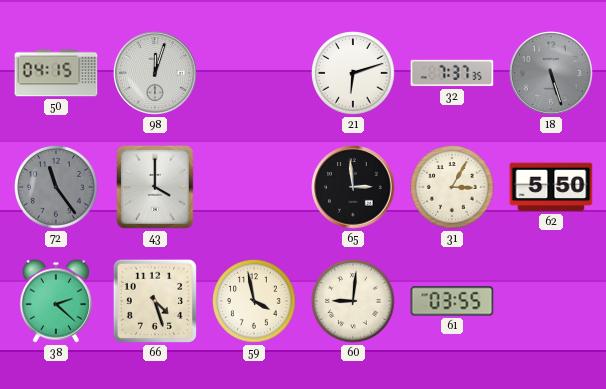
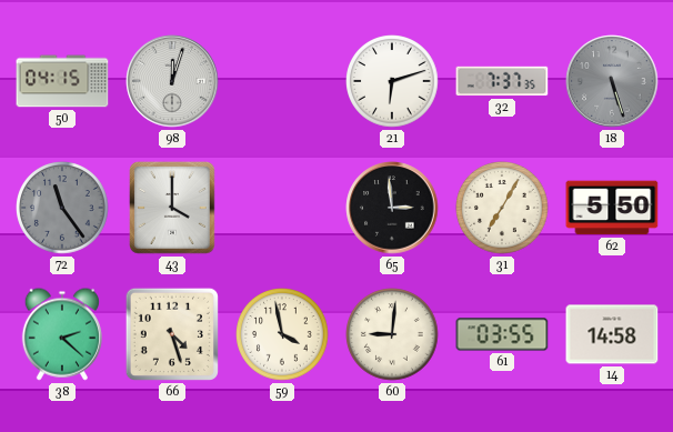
31: 3:05 -> 7:05 (502, 208)
14: none -> 14:58 (612, 334)
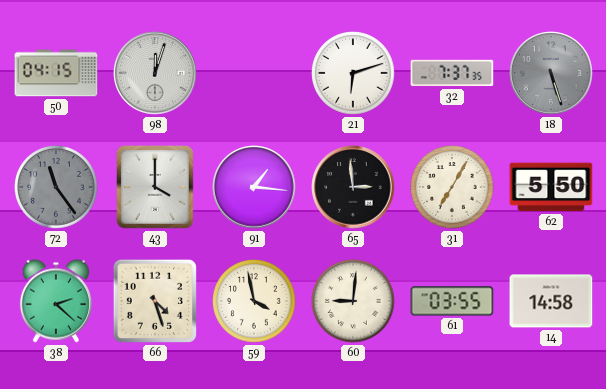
91: none -> 1:16 (254, 187)
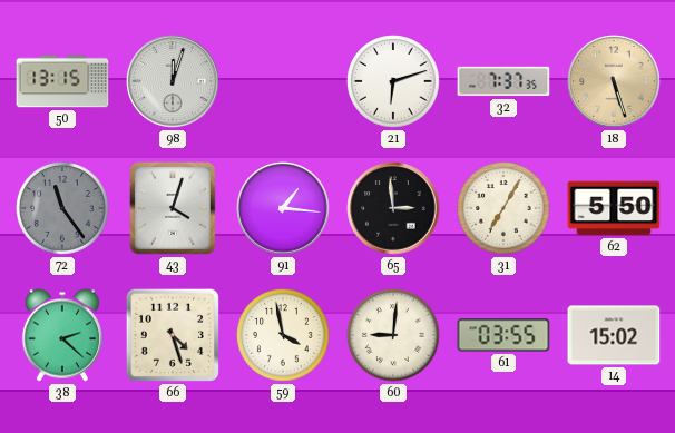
50: 04:15 -> 13:15 (62, 81)
18 dial: grey -> champagne (614, 81)
43: 4:00 -> 4:03 (174, 208)
14: 14:58 -> 15:02 (614, 335)
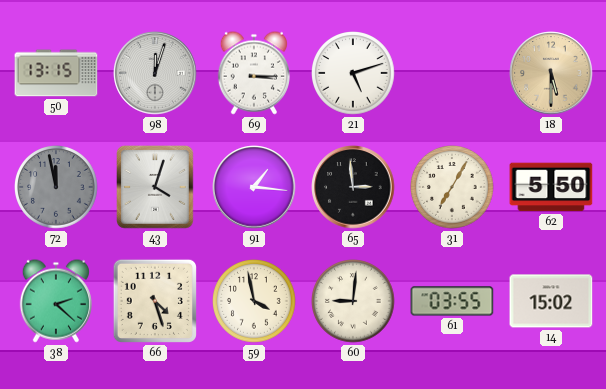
69: none -> 3:15 (254, 73)
21: 6:12 -> 5:12 (353, 73)
32: 7:37 -> none (503, 81)
18: 5:27 -> 5:30 (551, 73)
72: 11:24 -> 11:58 (56, 187)
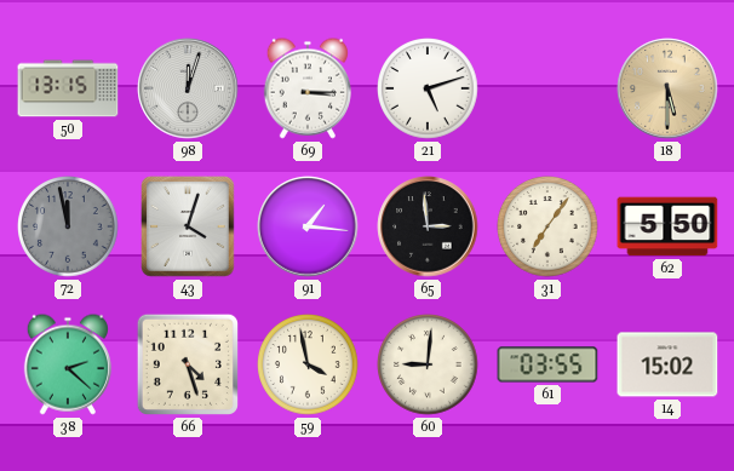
31: 7:05 -> 7:06 (547, 226)
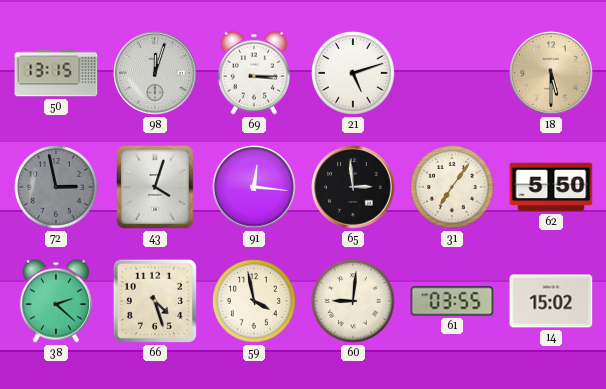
72: 11:58 -> 2:58 (56, 187)
91: 1:16 -> 12:16 (254, 187)
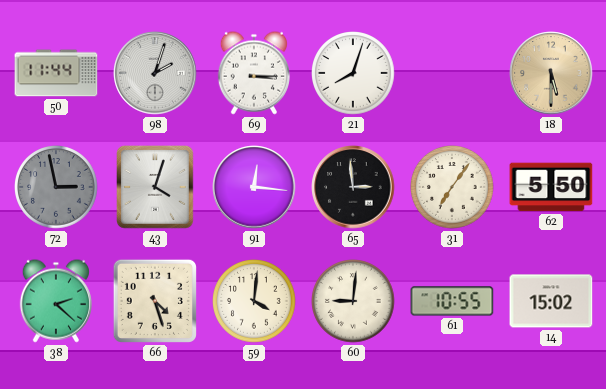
50: 13:15 -> 11:44 (56, 73)
98: 12:03 -> 2:03 (155, 73)
21: 5:12 -> 8:03 (353, 73)
59: 3:58 -> 4:01 (254, 301)
61: 03:55 -> 10:55 (452, 301)
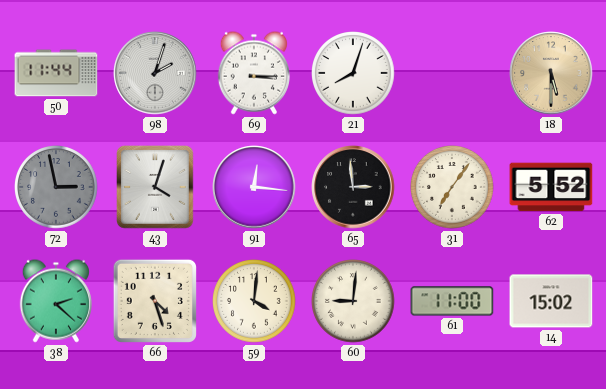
62: 5:50 -> 5:52 (551, 187)
61: 10:55 -> 11:00 (452, 301)
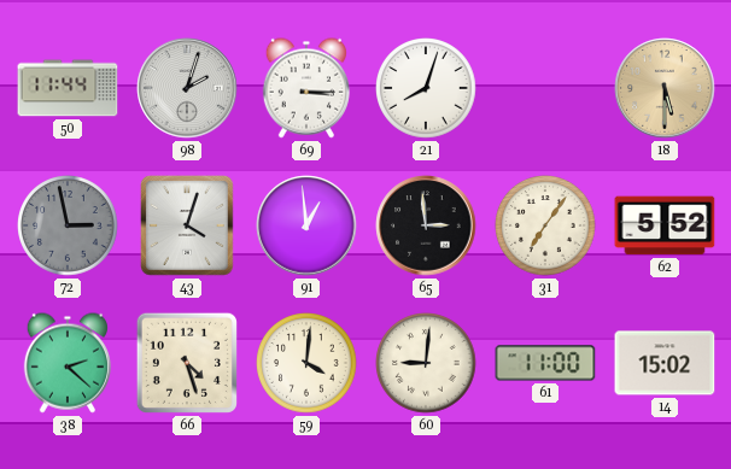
91: 12:16 -> 12:59 (306, 225)
